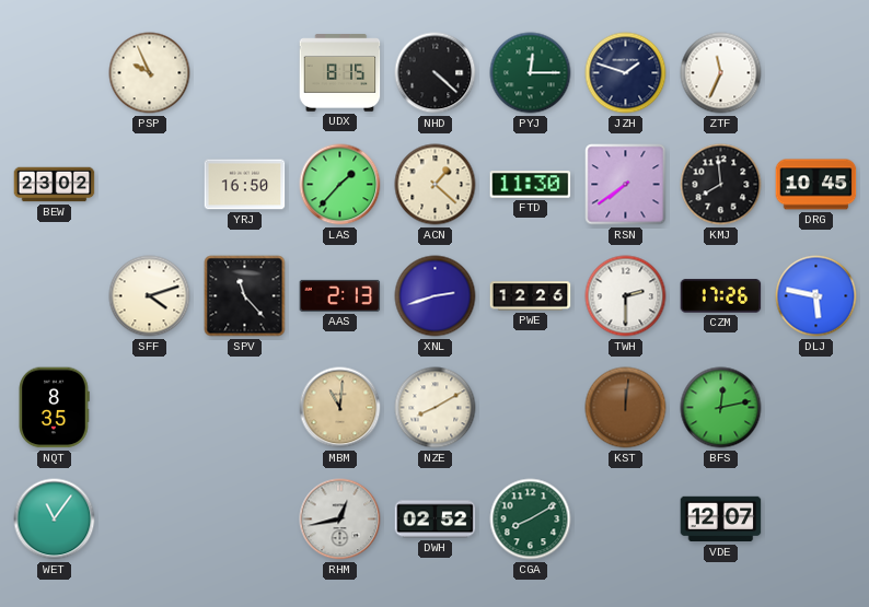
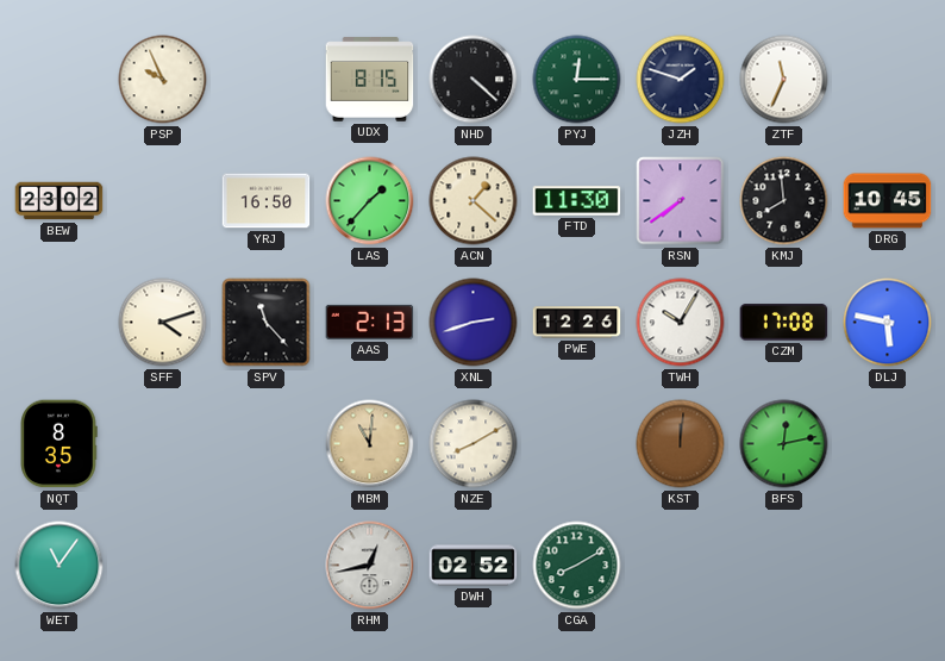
TWH: 2:30 -> 10:05 (681, 323)
CZM: 17:26 -> 17:08 (784, 323)
VDE: 12:07 -> none (721, 520)
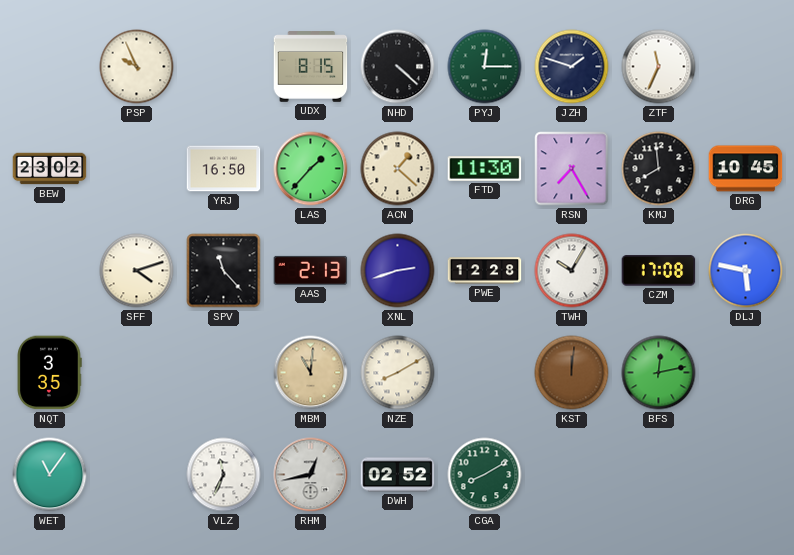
RSN: 7:39 -> 7:25 (572, 169)
PWE: 12:26 -> 12:28 (485, 271)
NQT: 8:35 -> 3:35 (49, 373)
VLZ: none -> 11:34 (224, 475)
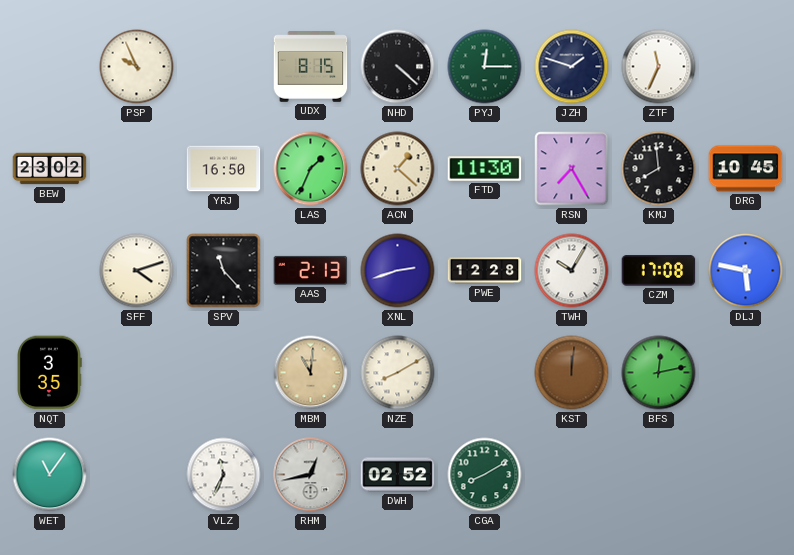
LAS: 1:37 -> 1:34 (311, 169)
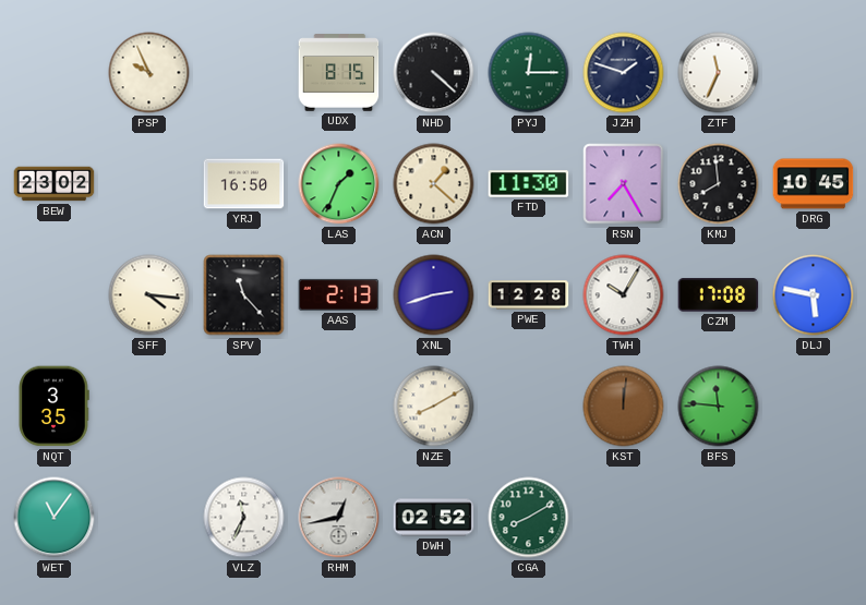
SFF: 4:12 -> 4:16 (149, 295)
MBM: 11:01 -> none (311, 373)
BFS: 12:13 -> 11:46 (719, 407)
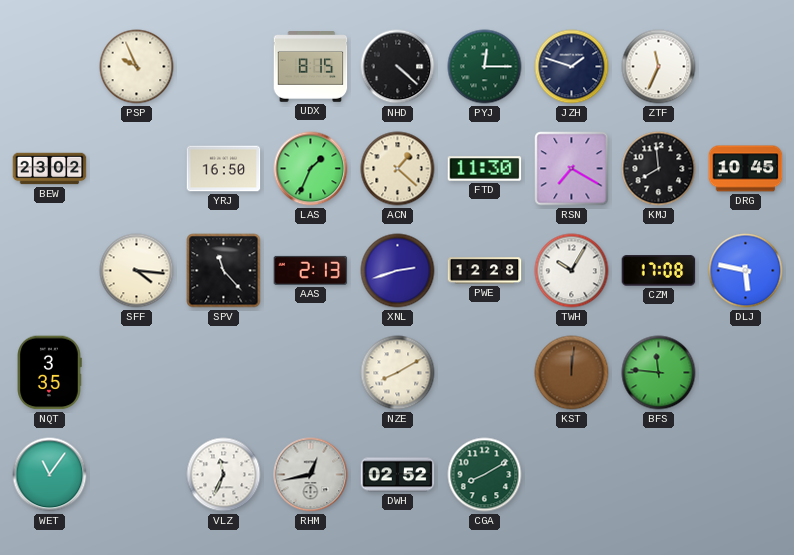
RSN: 7:25 -> 7:20 (572, 169)
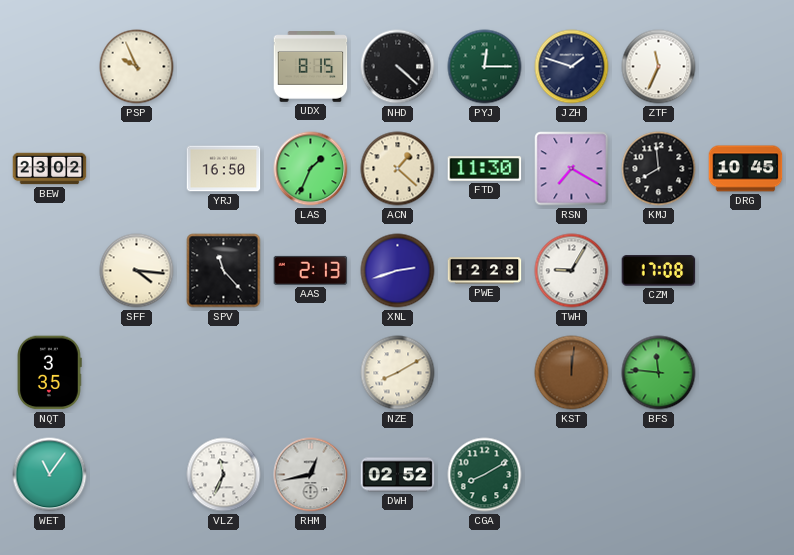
TWH: 10:05 -> 9:05 (572, 271)
DLJ: 5:47 -> none (746, 271)
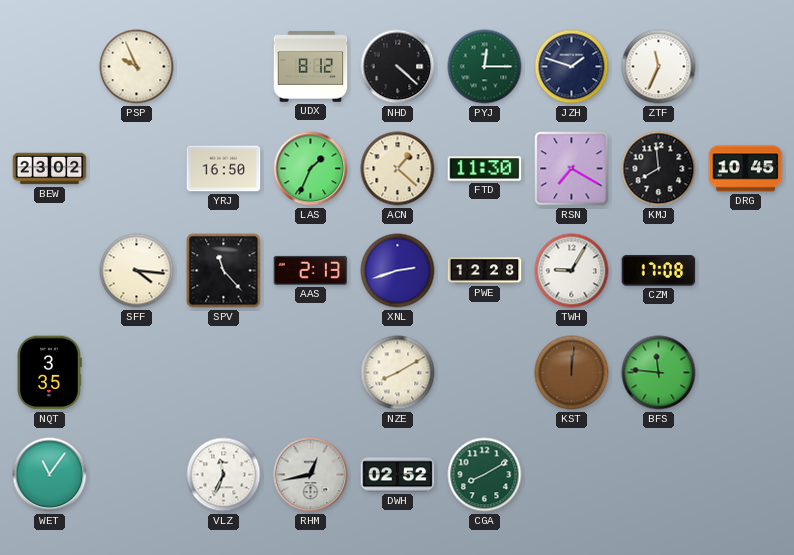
UDX: 8:15 -> 8:12 (311, 67)
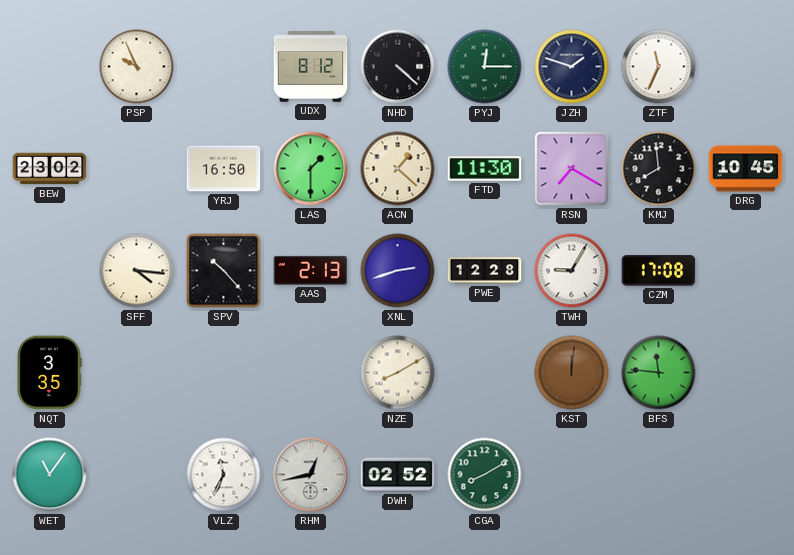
LAS: 1:34 -> 1:30 (311, 169)
SPV: 11:23 -> 10:23 (224, 271)
